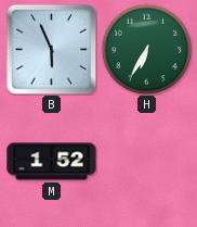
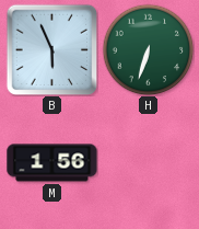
H: 6:35 -> 6:33 (148, 49)
M: 1:52 -> 1:56 (52, 163)
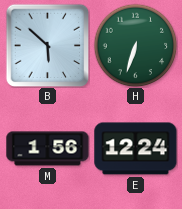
B: 5:56 -> 5:52 (47, 45)
E: none -> 12:24 (136, 149)
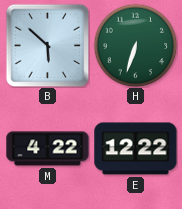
M: 1:56 -> 4:22 (48, 149)
E: 12:24 -> 12:22 (136, 149)
